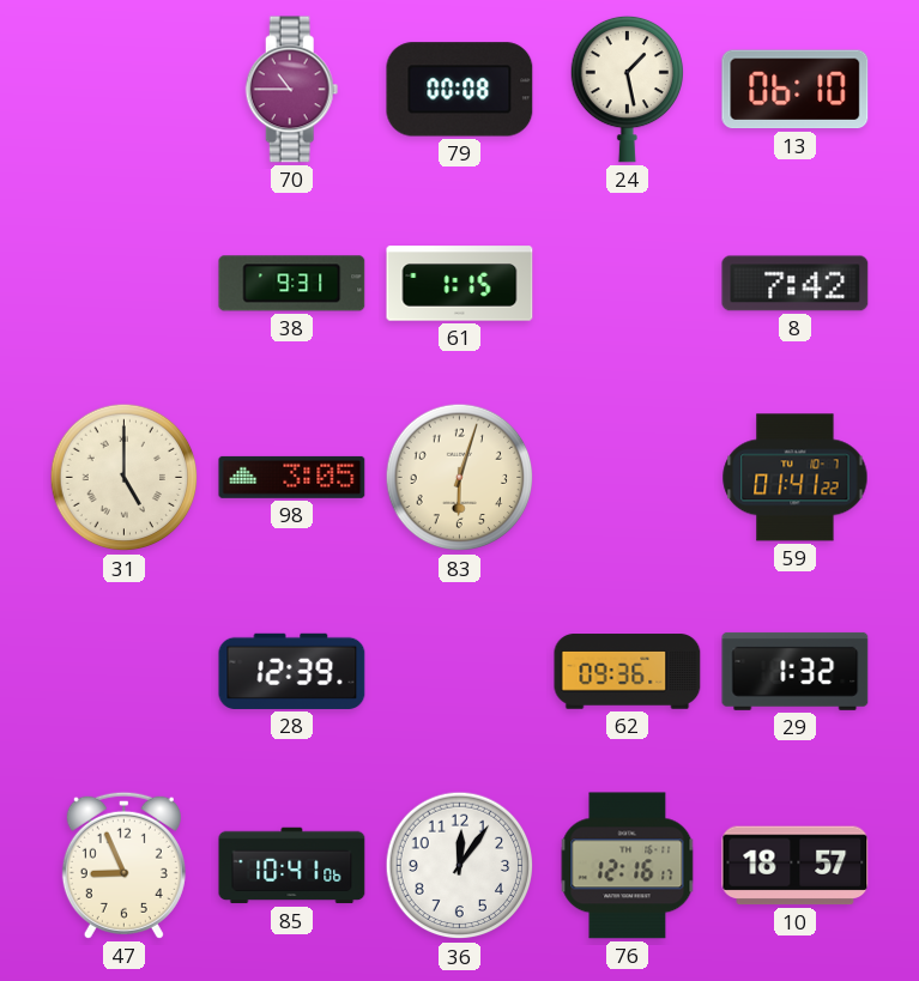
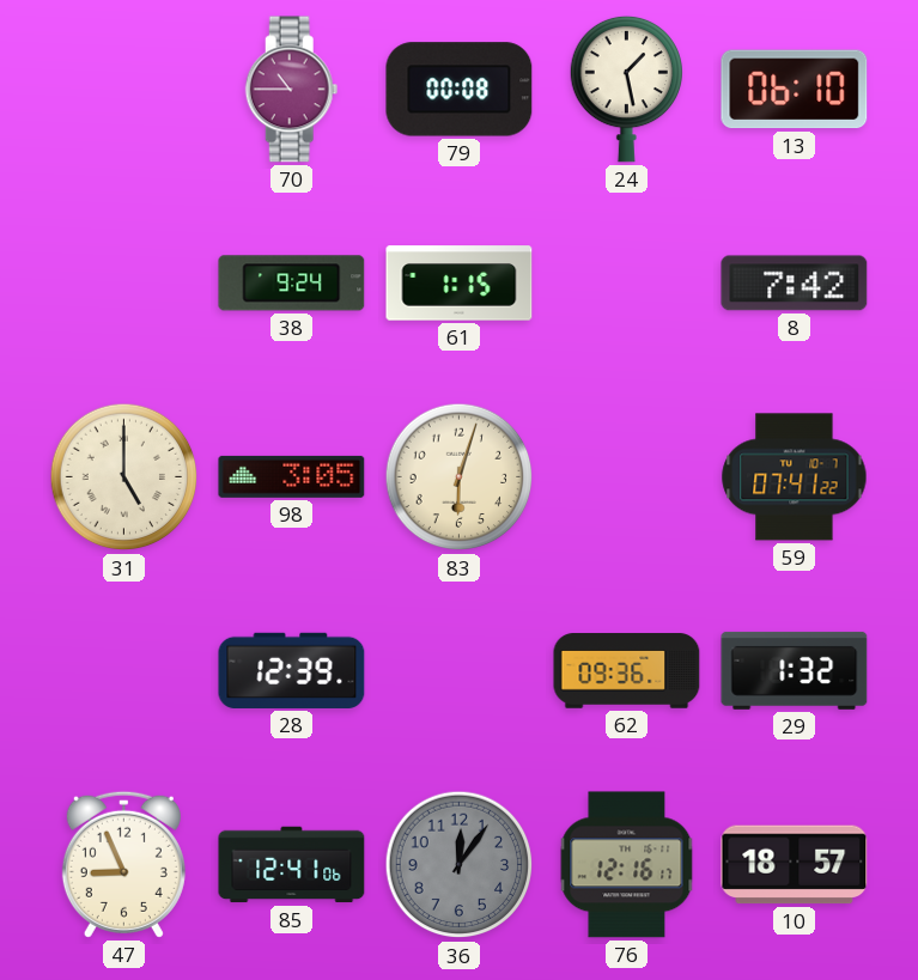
38: 9:31 -> 9:24 (292, 284)
59: 01:41 -> 07:41 (795, 477)
85: 10:41 -> 12:41 (292, 865)
36 dial: white -> grey (460, 865)
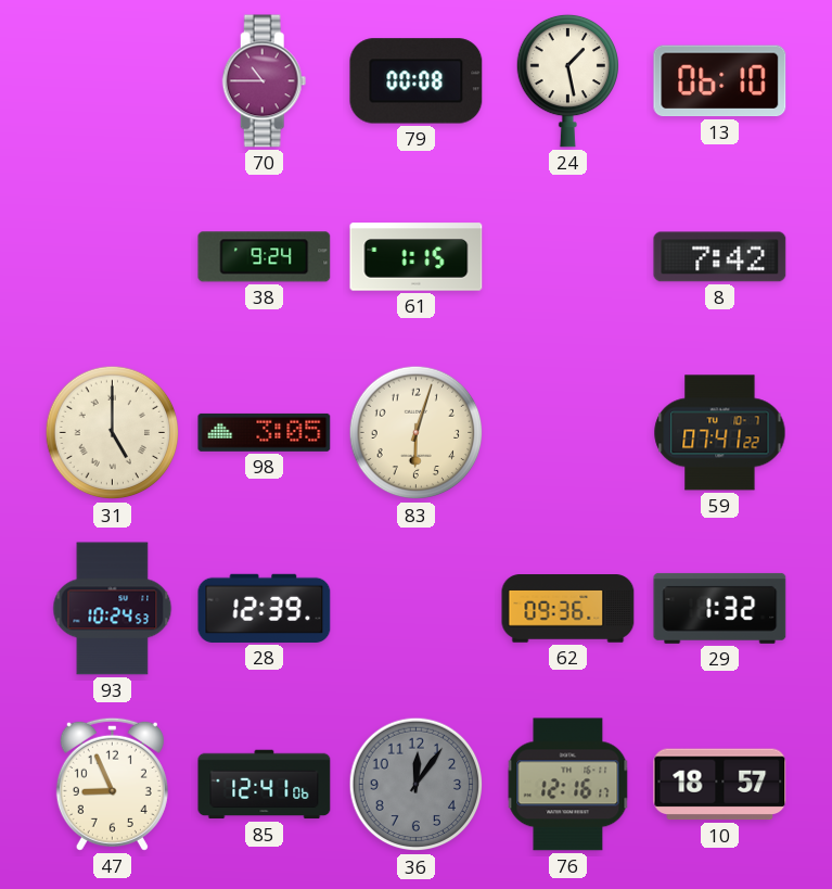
93: none -> 10:24 (113, 609)
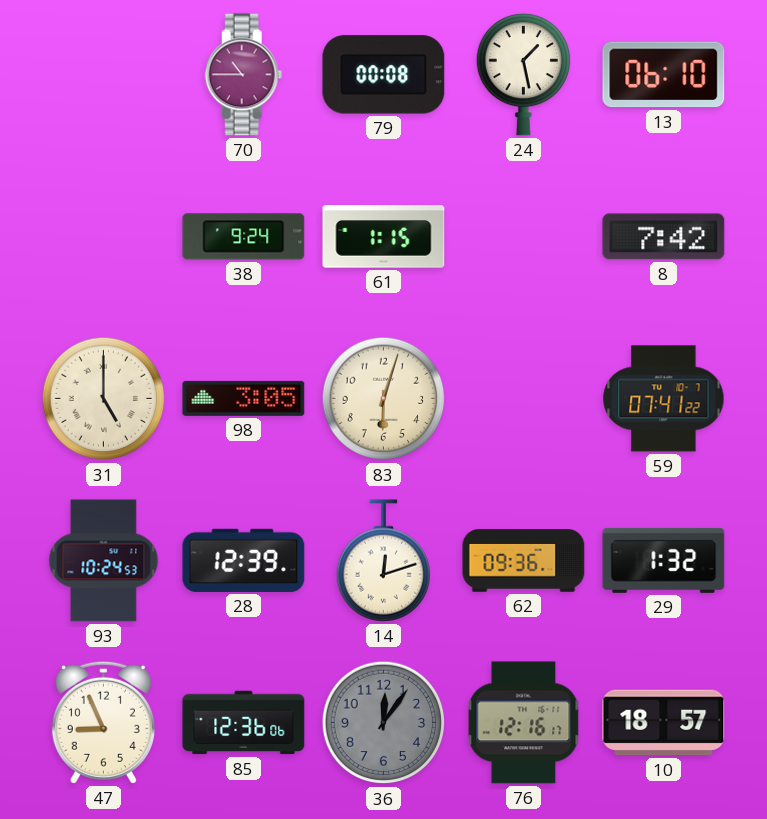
14: none -> 12:12 (383, 561)
85: 12:41 -> 12:36 (244, 723)
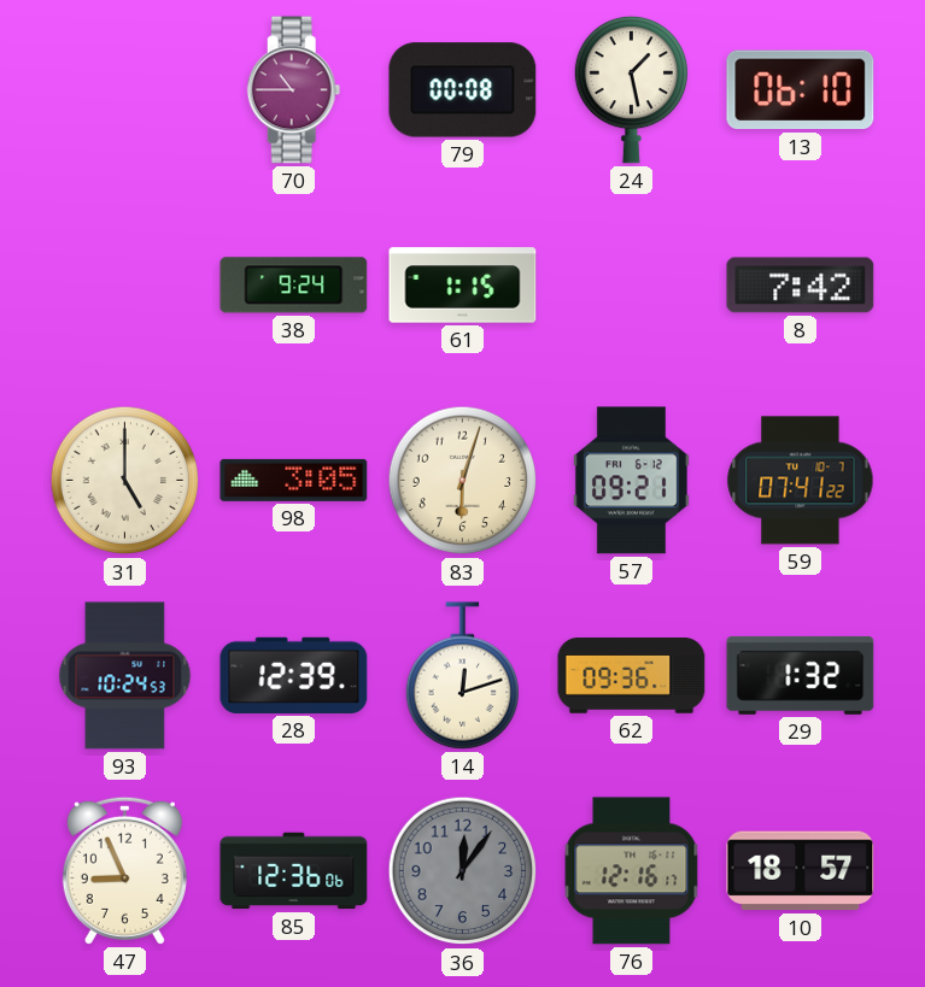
57: none -> 09:21 (631, 481)
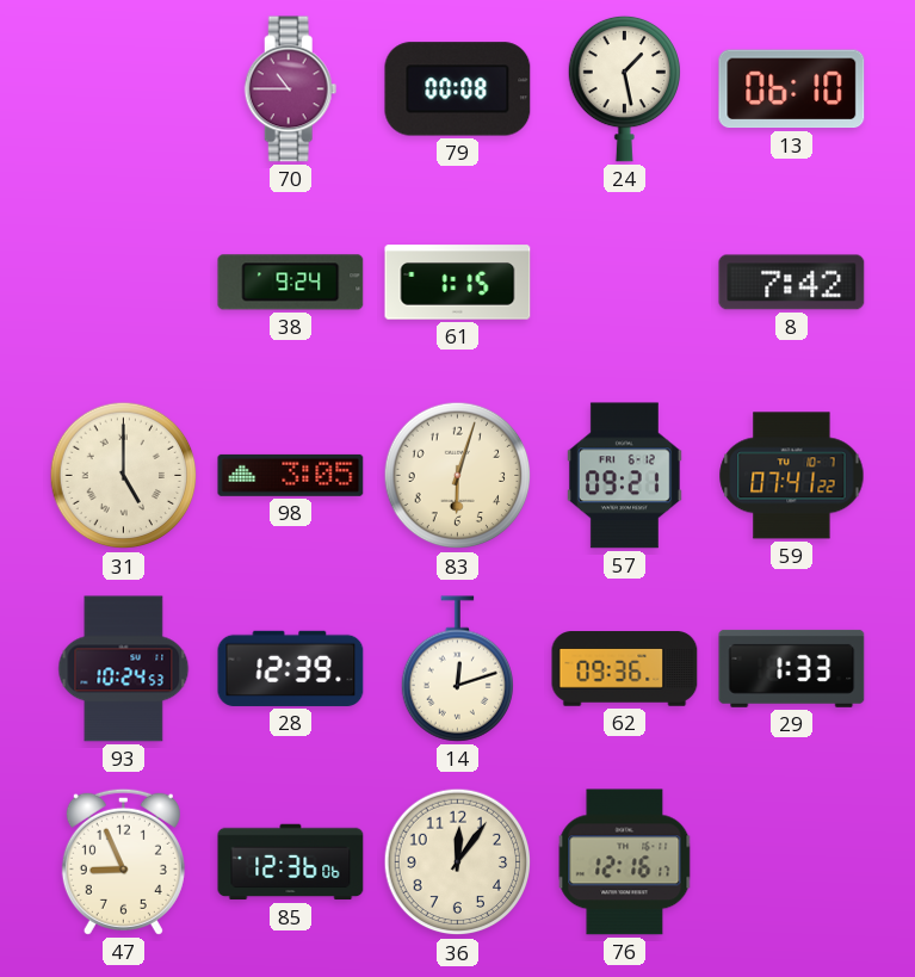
29: 1:32 -> 1:33 (792, 668)
36 dial: grey -> cream (458, 862)
10: 18:57 -> none (801, 871)
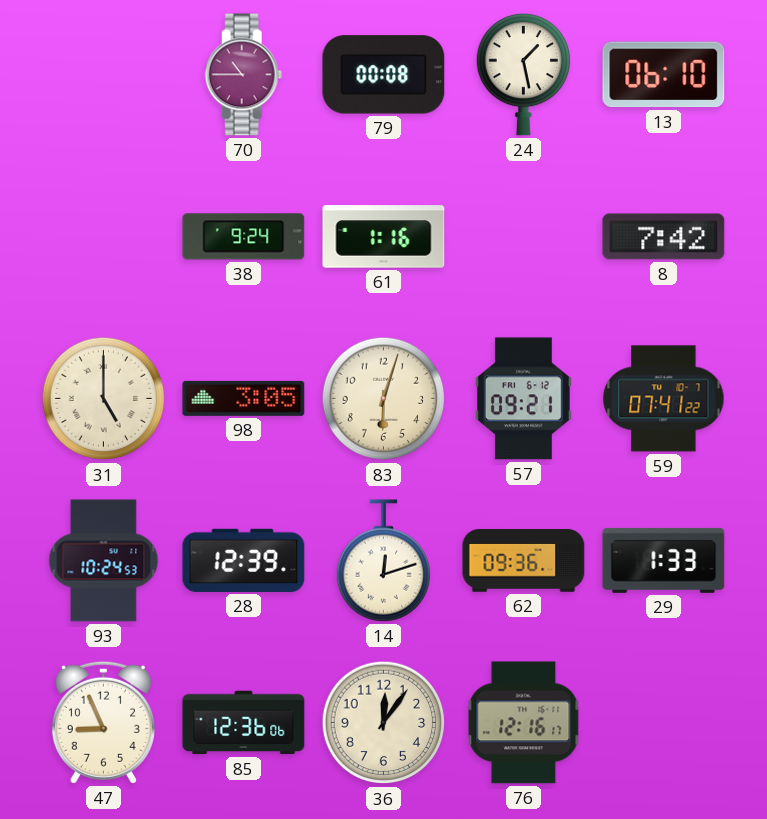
61: 1:15 -> 1:16 (384, 237)
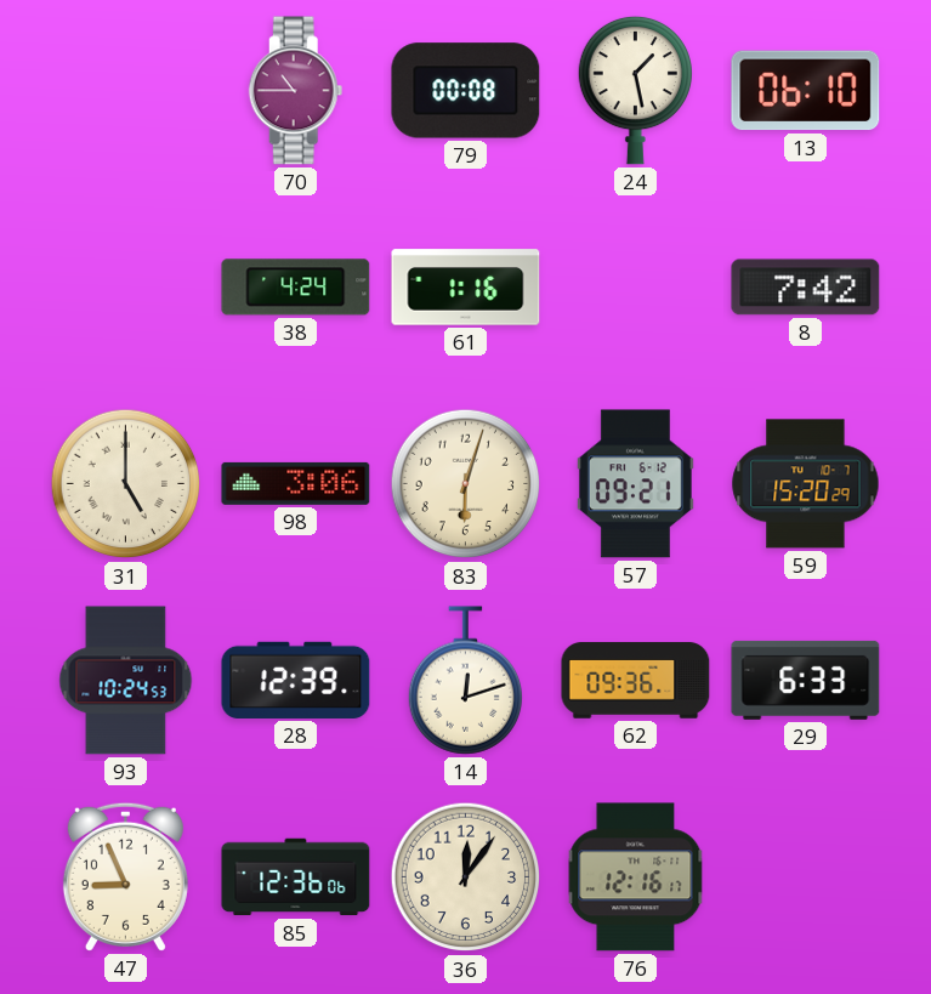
38: 9:24 -> 4:24 (296, 288)
98: 3:05 -> 3:06 (296, 483)
59: 07:41 -> 15:20 (806, 484)
29: 1:33 -> 6:33 (806, 680)
